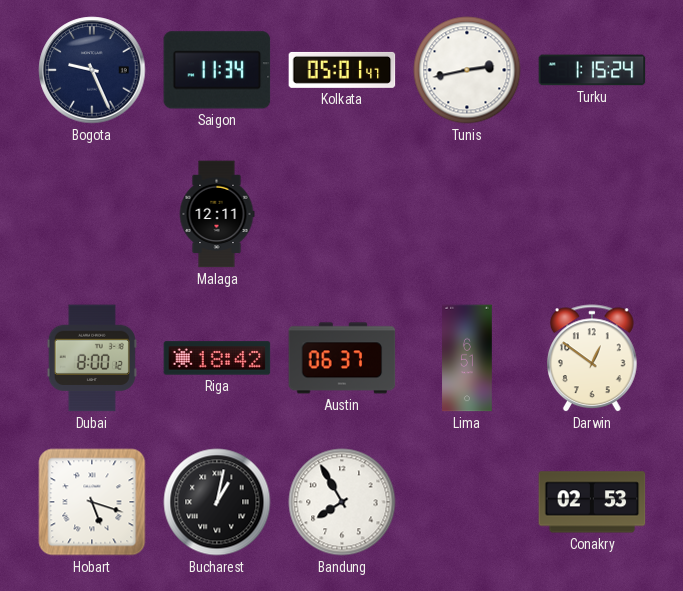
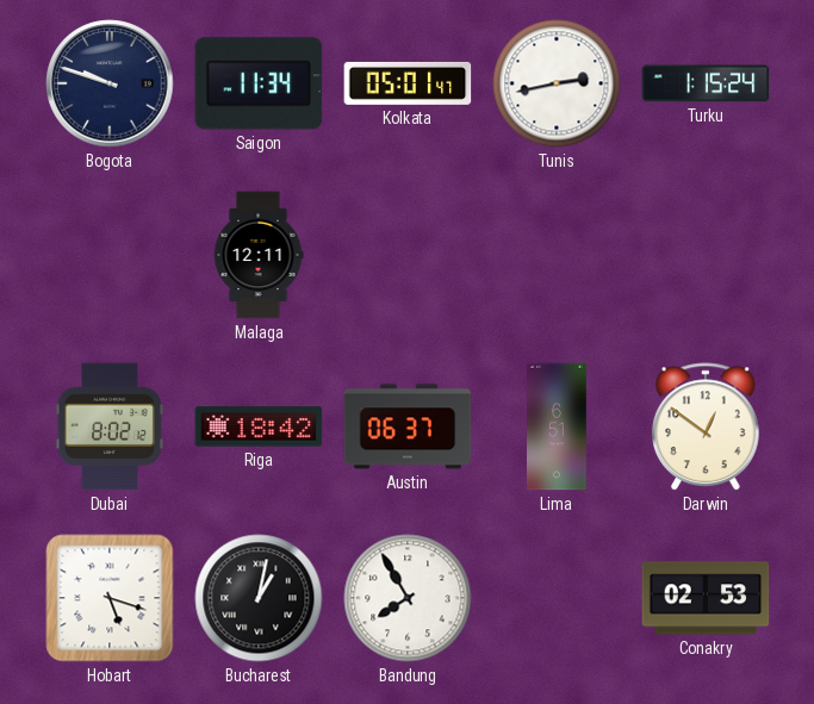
Bogota: 9:26 -> 9:48 (110, 83)
Dubai: 8:00 -> 8:02 (110, 426)
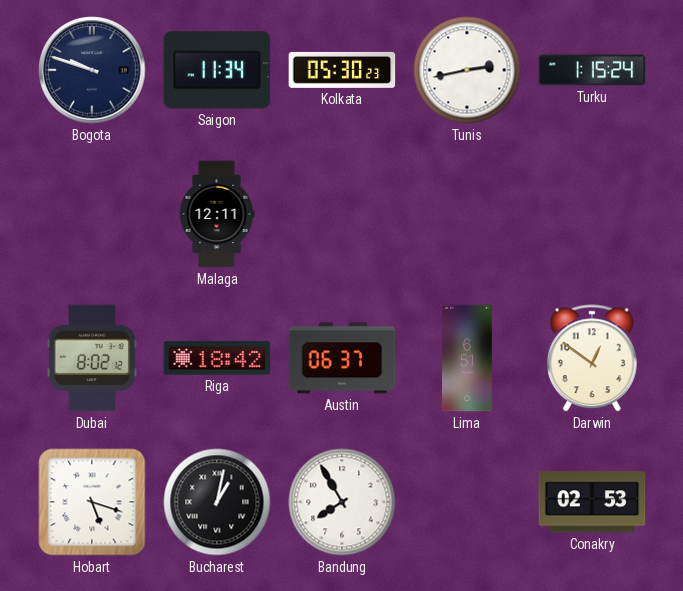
Kolkata: 05:01 -> 05:30 (342, 70)
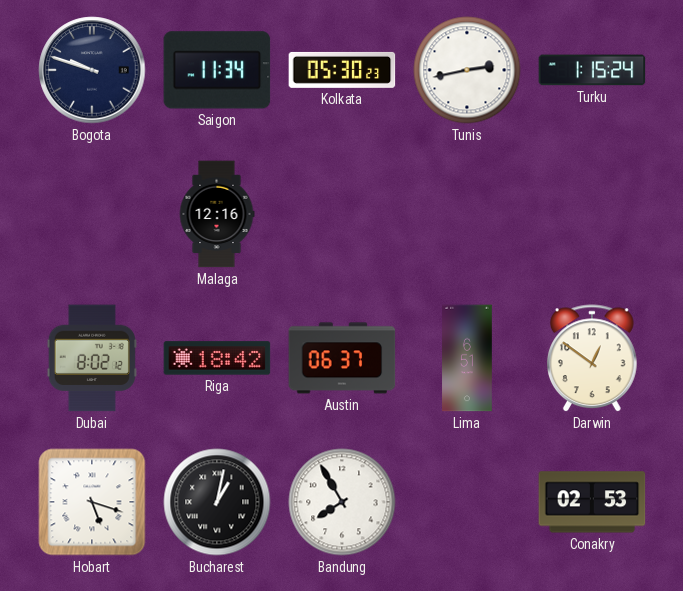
Malaga: 12:11 -> 12:16 (217, 214)
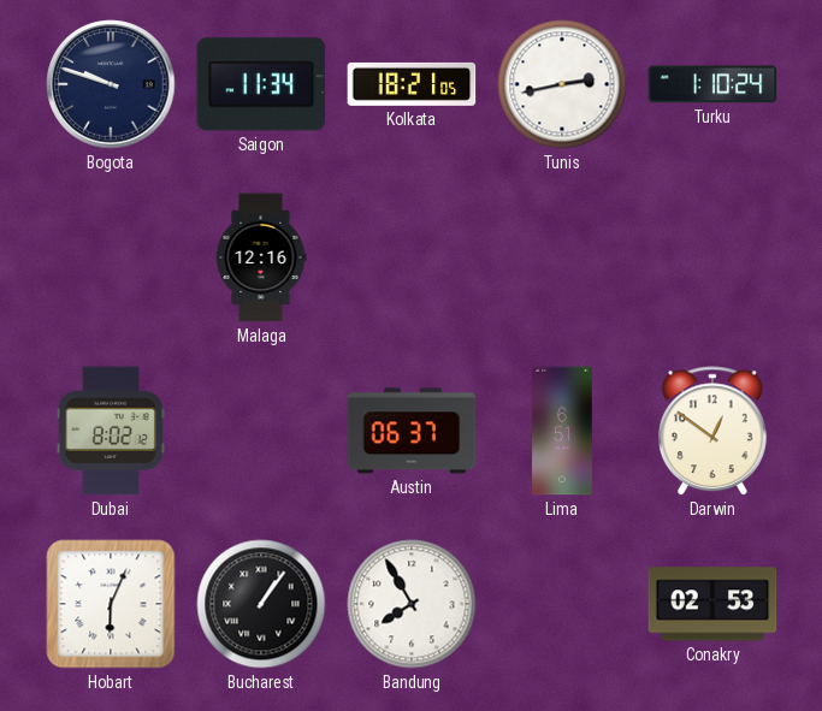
Kolkata: 05:30 -> 18:21 (412, 84)
Turku: 1:15 -> 1:10 (712, 84)
Riga: 18:42 -> none (217, 358)
Hobart: 5:18 -> 6:04 (111, 604)
Bucharest: 1:02 -> 1:06 (261, 604)
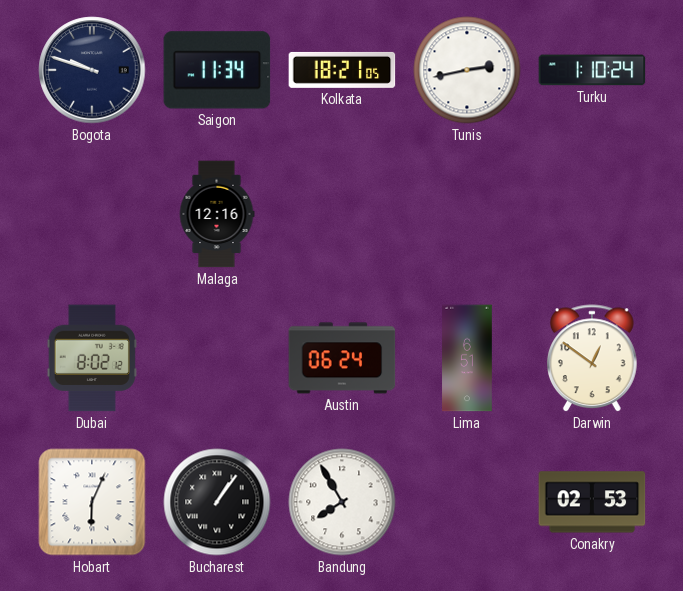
Austin: 06:37 -> 06:24 (342, 358)
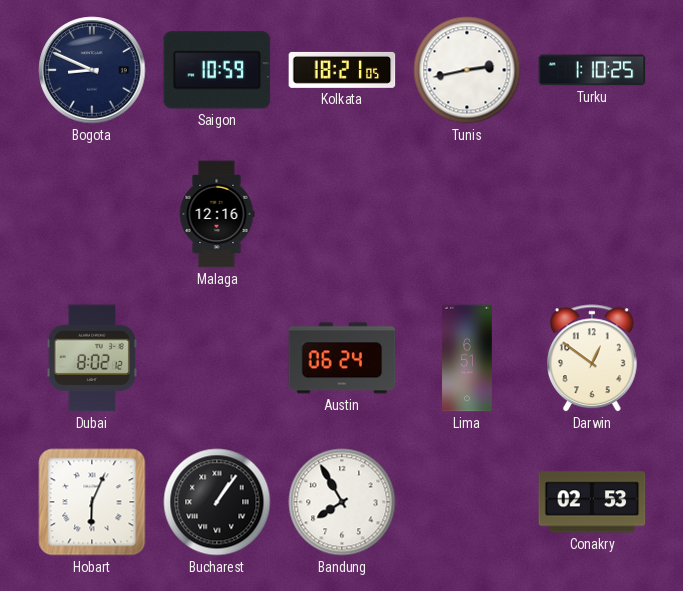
Bogota: 9:48 -> 8:49 (92, 70)
Saigon: 11:34 -> 10:59 (217, 70)
Turku: 1:10:24 -> 1:10:25 (592, 70)
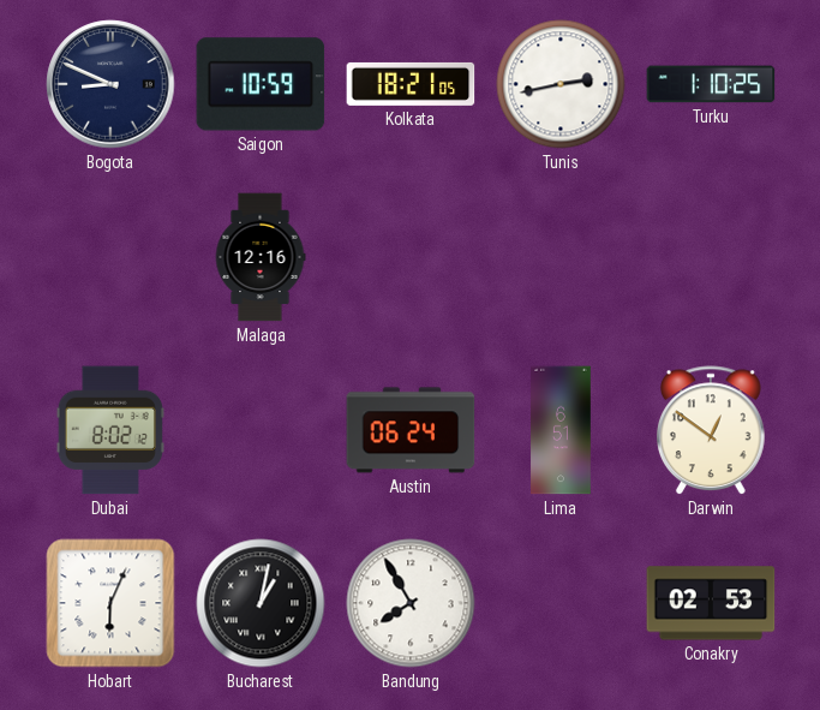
Bucharest: 1:06 -> 1:02 (261, 603)
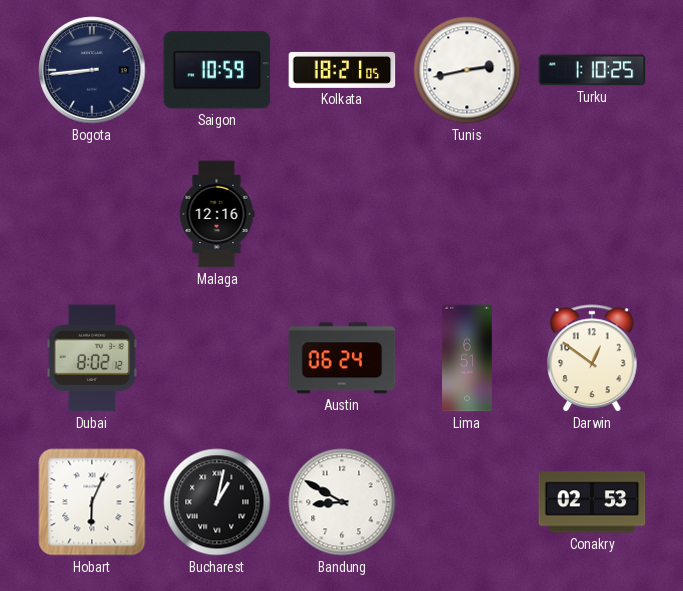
Bogota: 8:49 -> 8:44 (92, 70)
Bandung: 7:55 -> 8:50 (342, 502)
